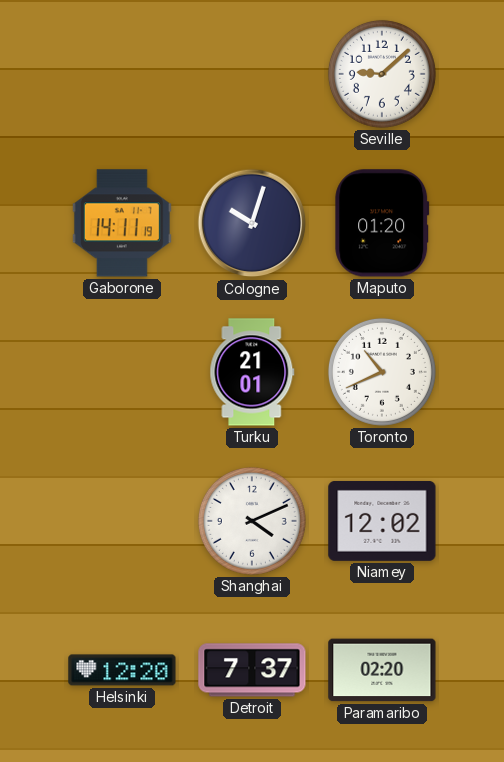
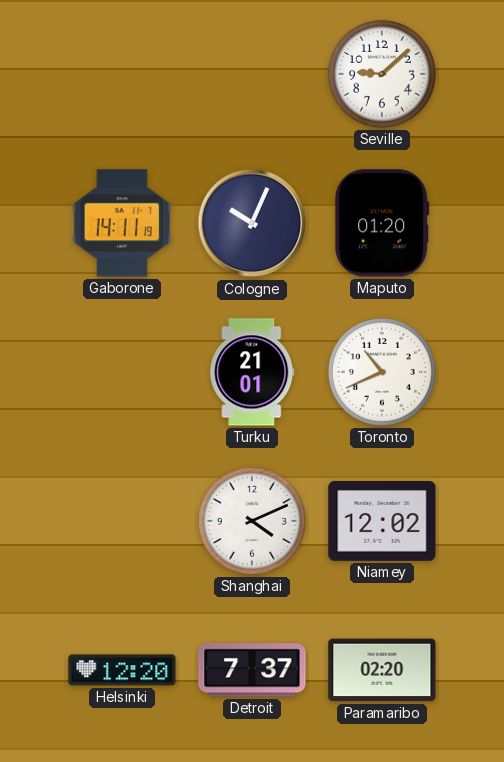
Cologne: 10:03 -> 10:04 (252, 223)
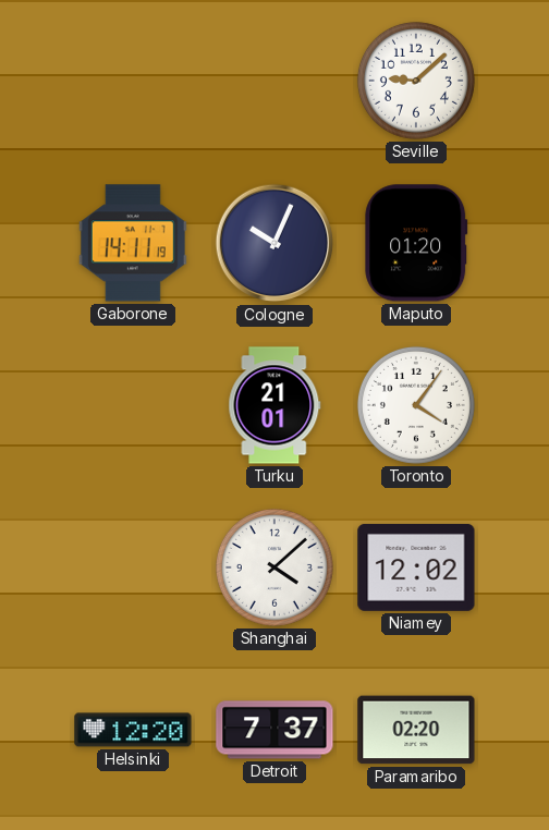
Toronto: 10:41 -> 4:06 (416, 405)
Shanghai: 4:11 -> 4:08 (274, 567)
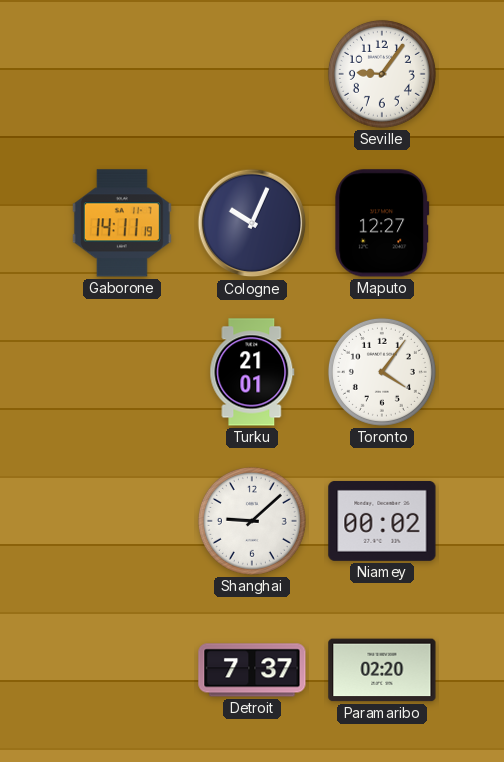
Seville: 9:08 -> 9:06 (382, 74)
Maputo: 01:20 -> 12:27 (382, 223)
Shanghai: 4:08 -> 9:08 (252, 521)
Niamey: 12:02 -> 00:02 (382, 521)
Helsinki: 12:20 -> none (133, 730)
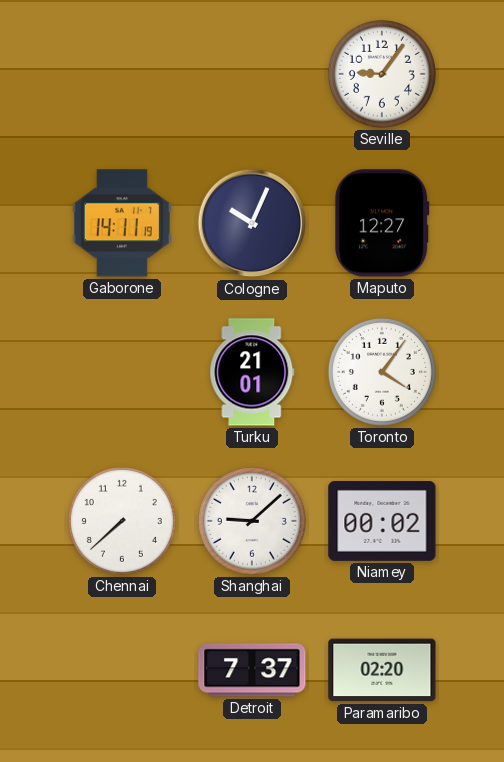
Chennai: none -> 7:38 (122, 521)
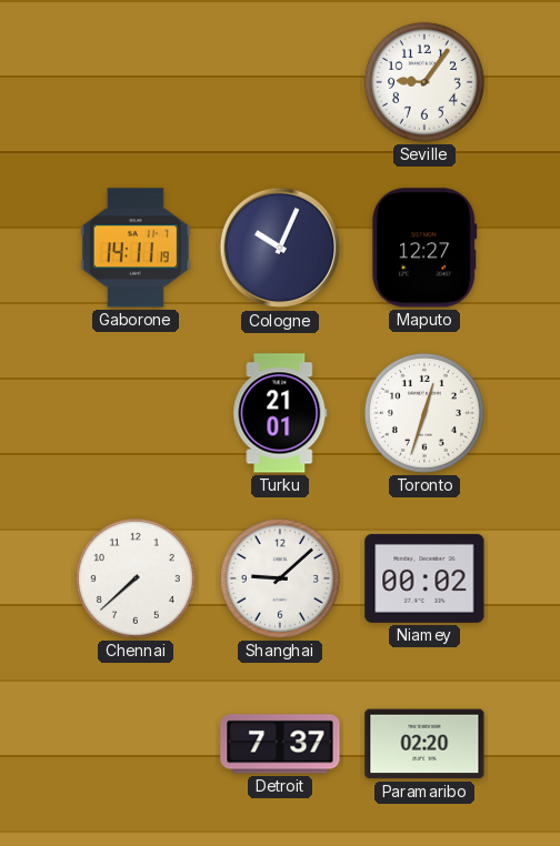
Toronto: 4:06 -> 12:33 (424, 413)
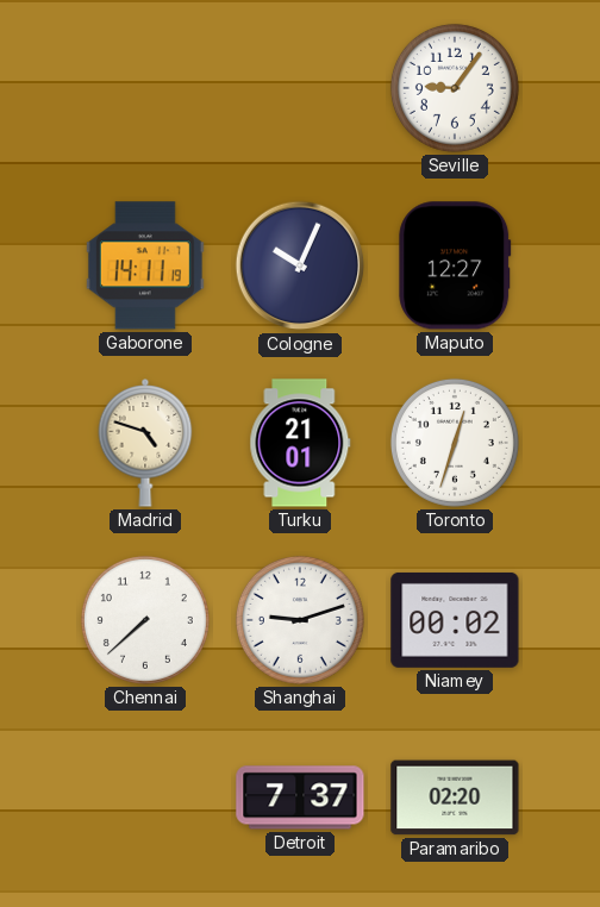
Madrid: none -> 4:48 (145, 444)
Shanghai: 9:08 -> 9:12 (300, 620)
